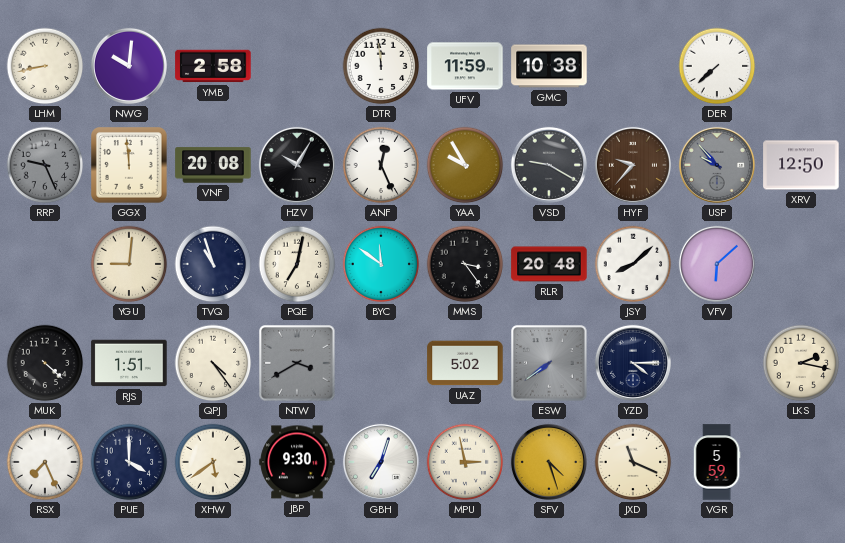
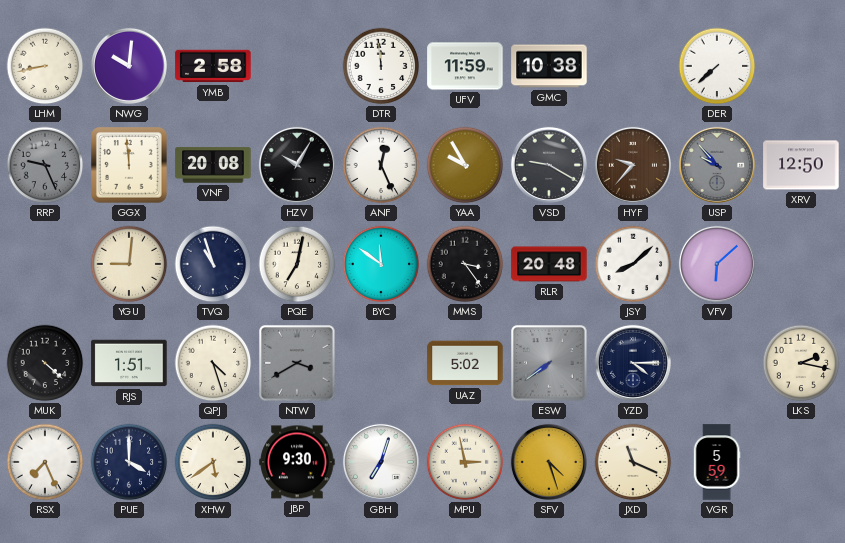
QPJ: 4:24 -> 4:27 (213, 363)
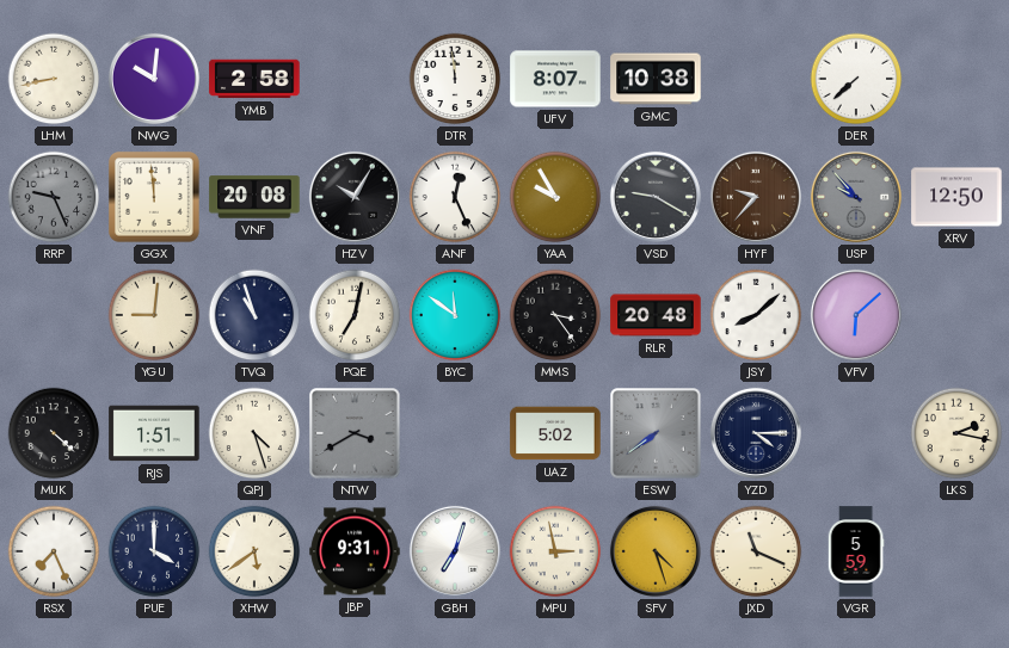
UFV: 11:59 -> 8:07 (555, 79)
JBP: 9:30 -> 9:31 (355, 551)
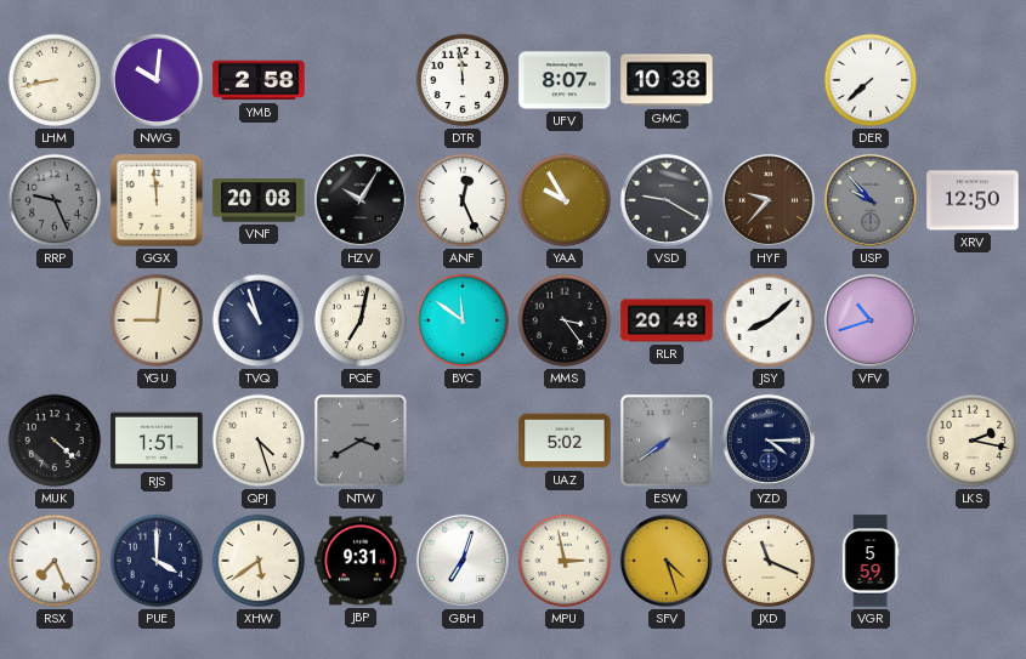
VFV: 6:08 -> 10:42 (871, 320)
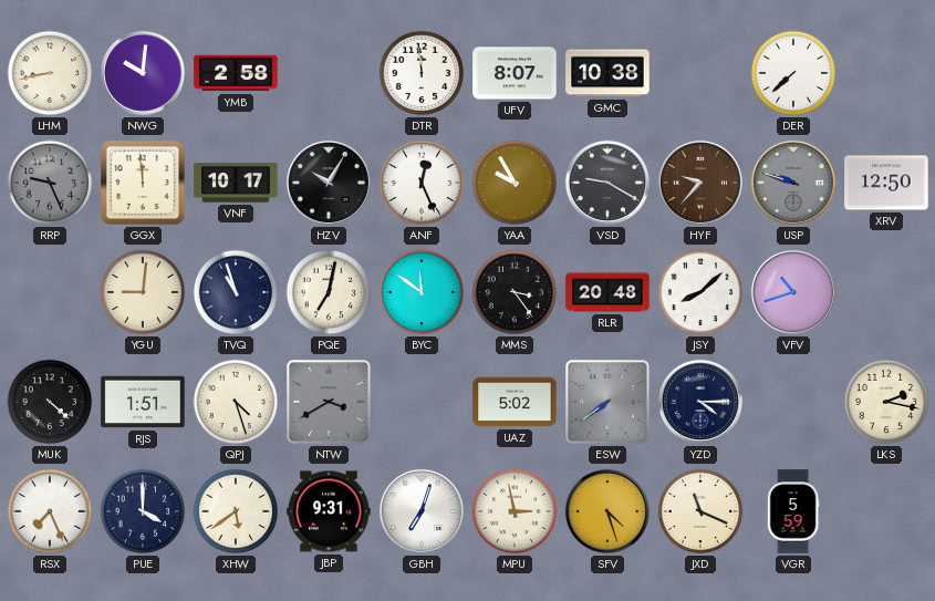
VNF: 20:08 -> 10:17 (236, 183)
USP: 9:53 -> 9:48 (793, 183)
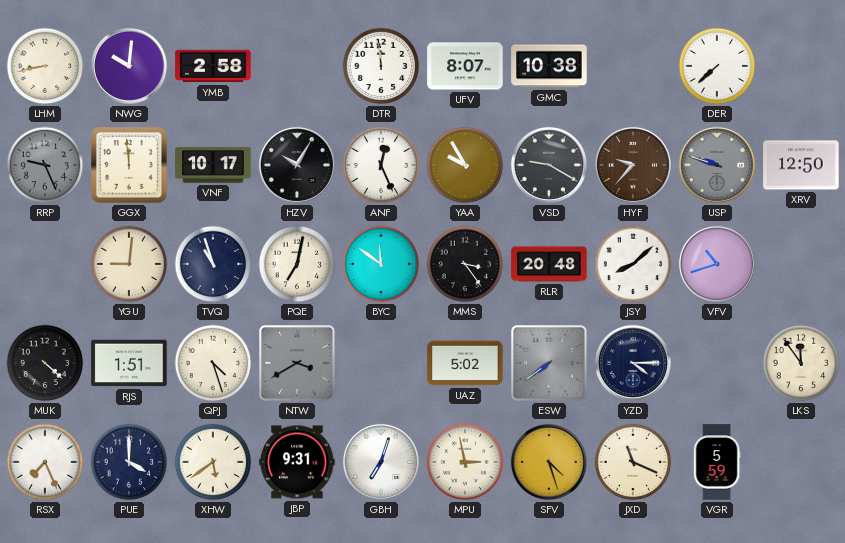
LKS: 2:17 -> 11:54 (801, 363)
